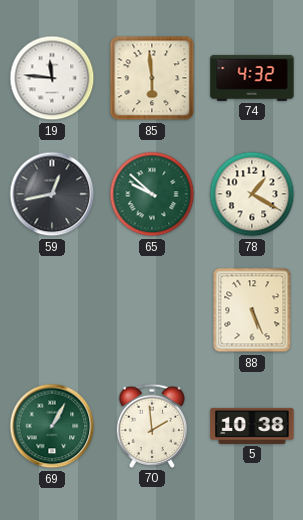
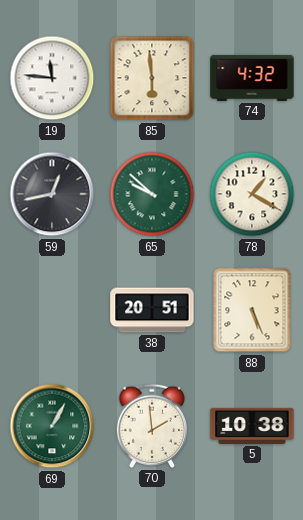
38: none -> 20:51 (152, 310)
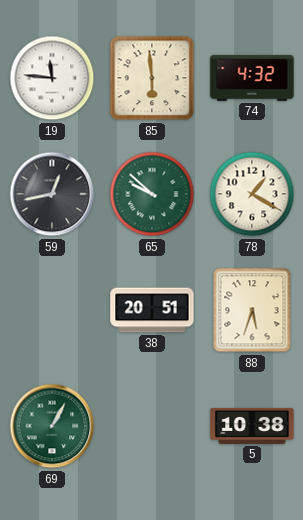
88: 5:26 -> 5:33 (252, 310)
70: 1:59 -> none (151, 426)
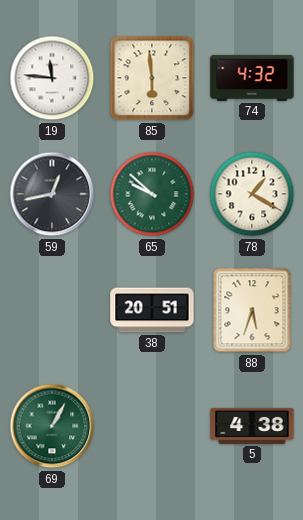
5: 10:38 -> 4:38 (252, 426)
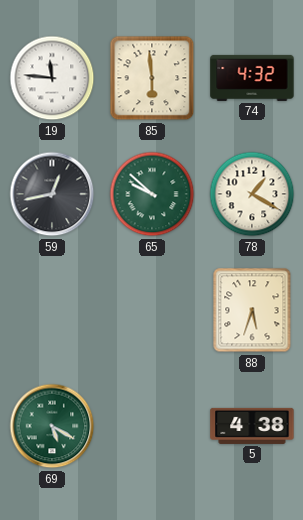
38: 20:51 -> none (152, 310)
69: 1:05 -> 5:20 (52, 426)
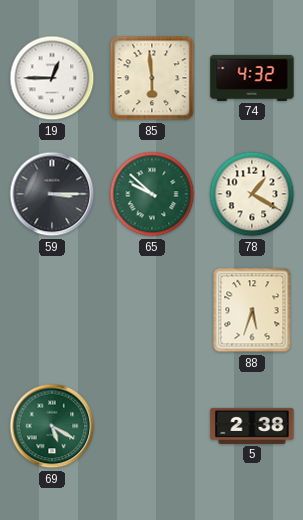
19: 11:46 -> 12:45 (52, 78)
59: 12:43 -> 3:15 (52, 194)
5: 4:38 -> 2:38 (252, 426)
